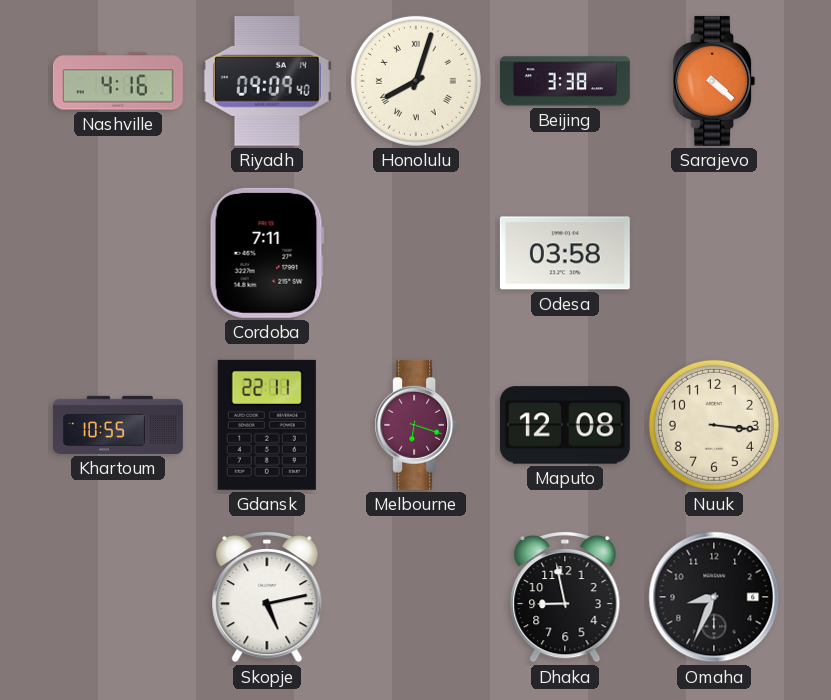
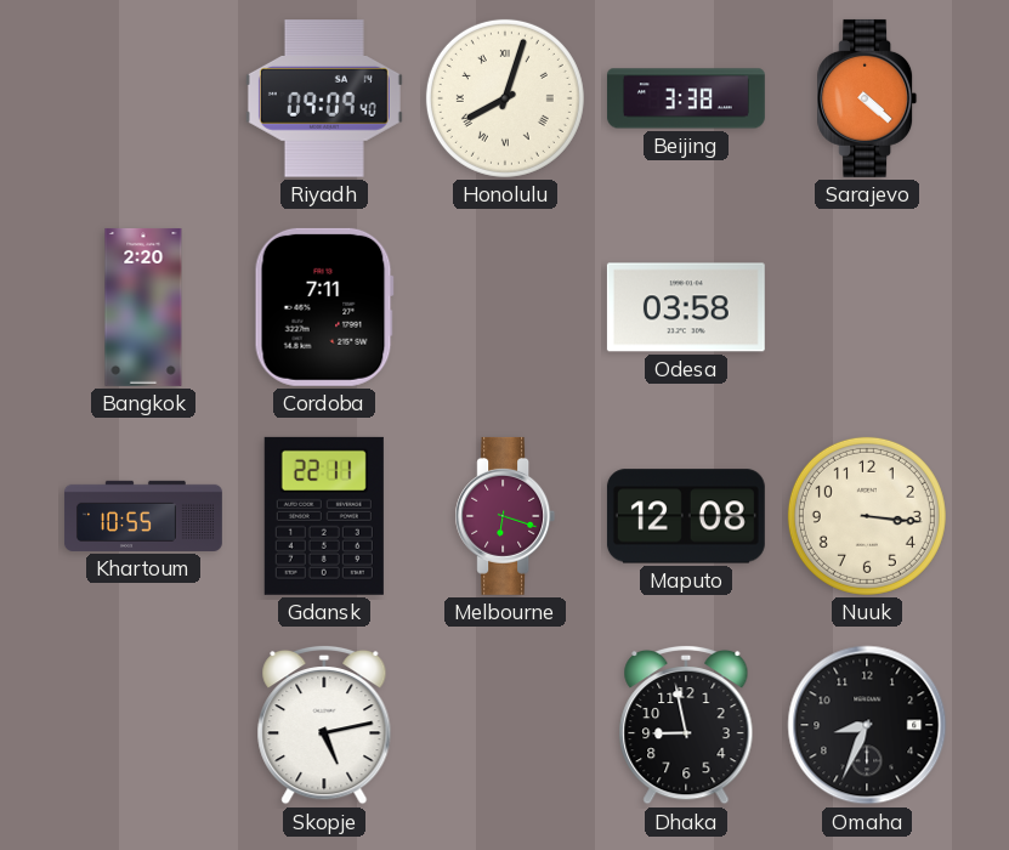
Nashville: 4:16 -> none (118, 81)
Bangkok: none -> 2:20 (143, 307)
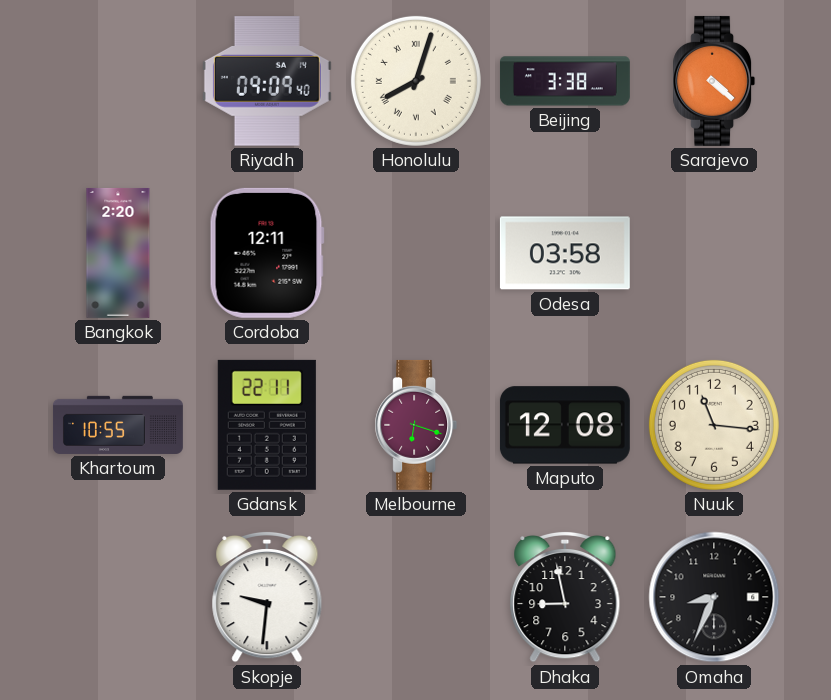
Cordoba: 7:11 -> 12:11 (267, 253)
Nuuk: 3:16 -> 11:16 (714, 425)
Skopje: 5:13 -> 9:31 (267, 597)
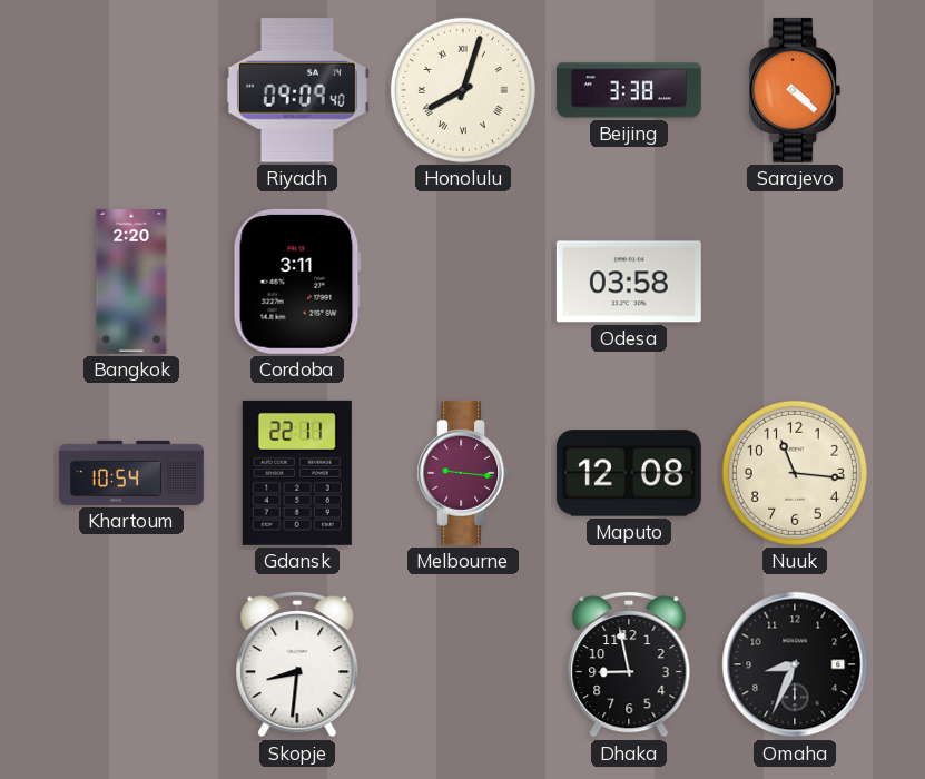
Cordoba: 12:11 -> 3:11 (297, 282)
Khartoum: 10:55 -> 10:54 (131, 473)
Melbourne: 6:18 -> 9:16 (463, 473)
Skopje: 9:31 -> 8:31 (297, 664)
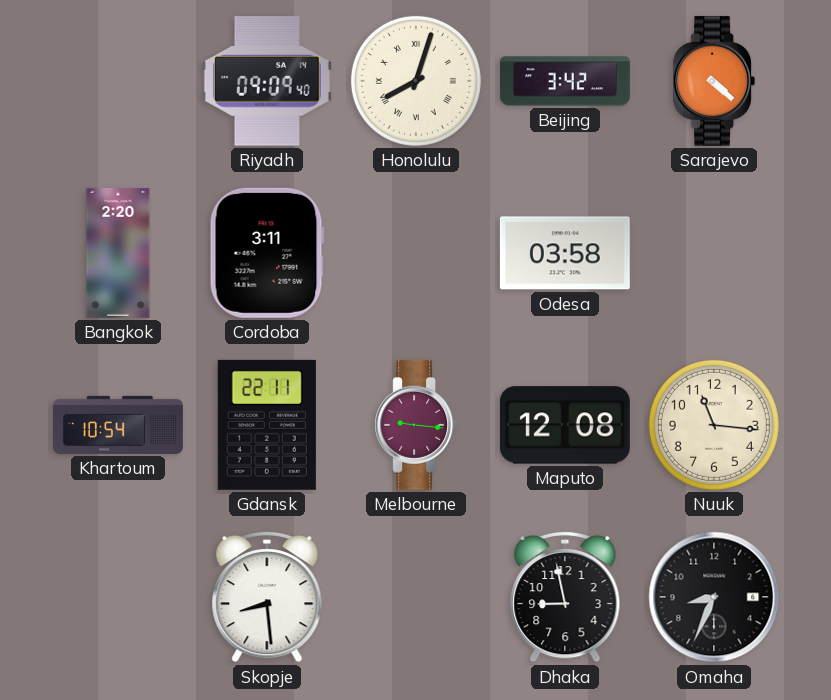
Beijing: 3:38 -> 3:42 (565, 81)
Skopje: 8:31 -> 8:29 (267, 597)
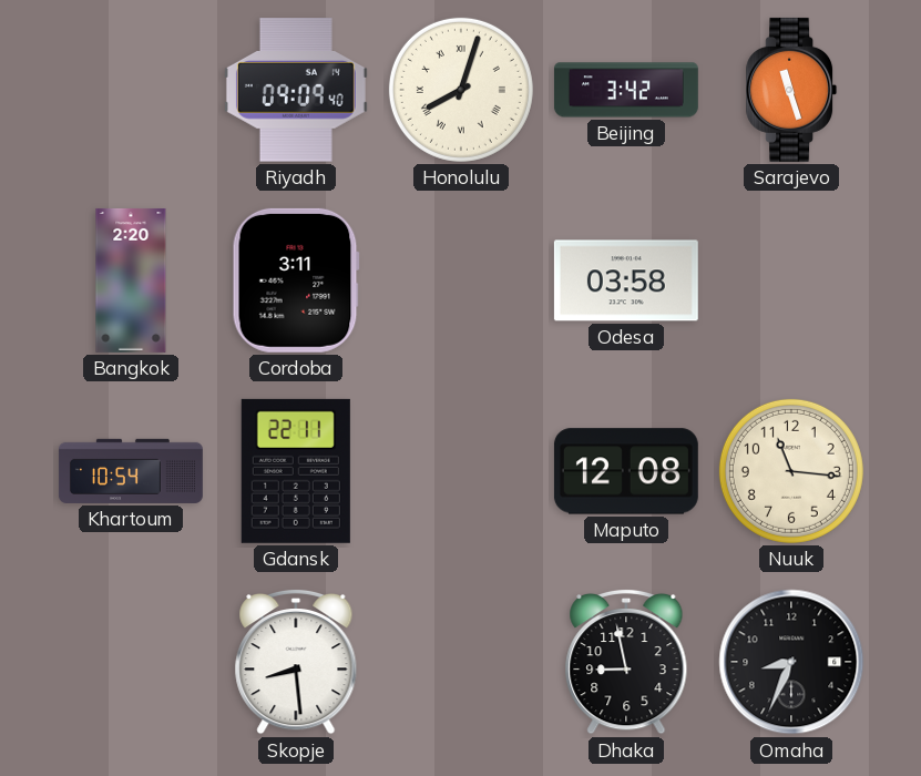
Sarajevo: 4:22 -> 11:27 (791, 90)
Melbourne: 9:16 -> none (416, 425)
